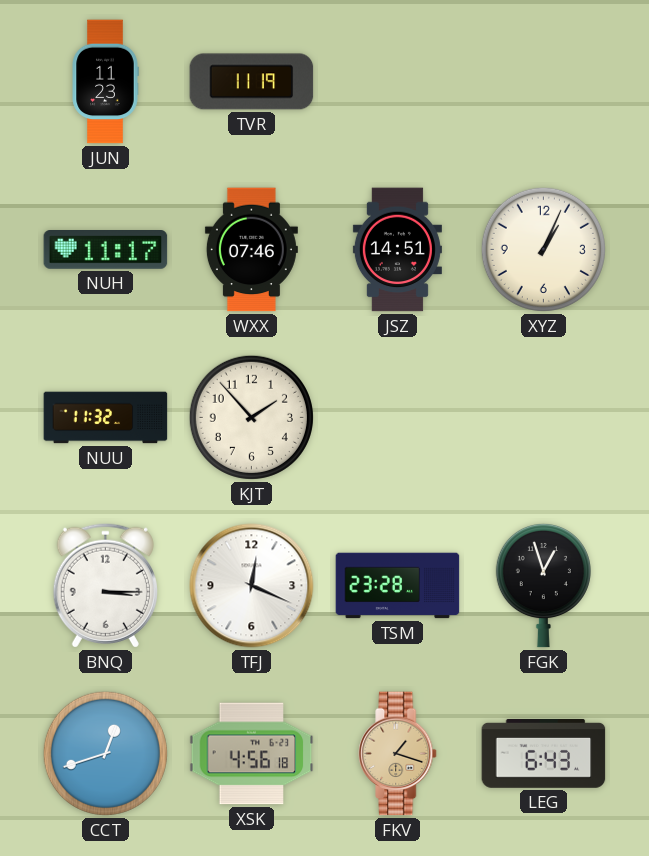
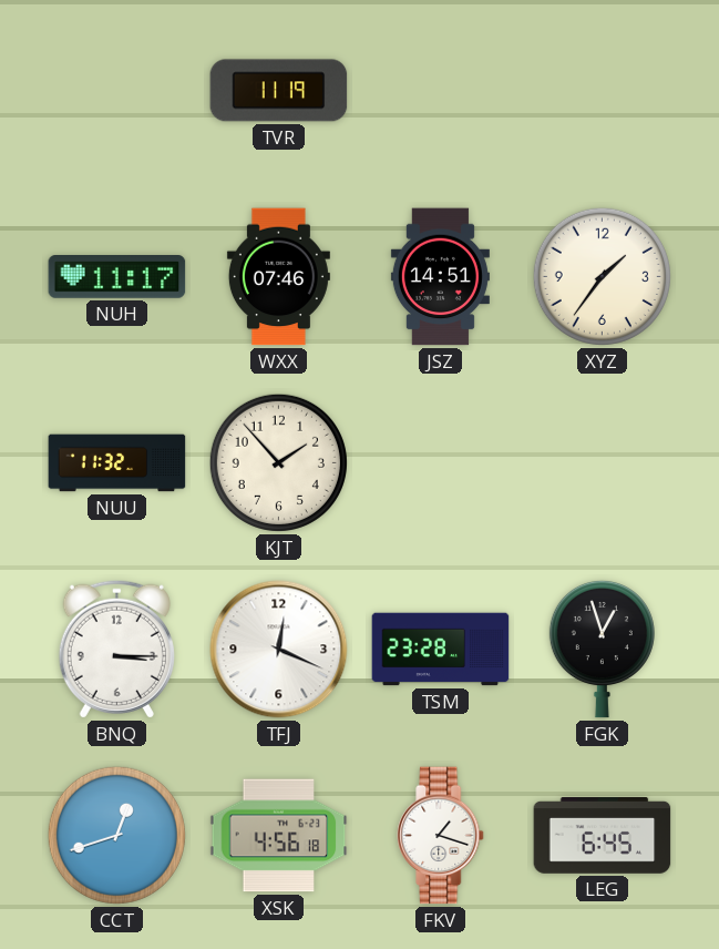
JUN: 11:23 -> none (105, 82)
XYZ: 1:04 -> 1:36 (602, 276)
FKV dial: champagne -> white (441, 836)
LEG: 6:43 -> 6:45 (603, 836)
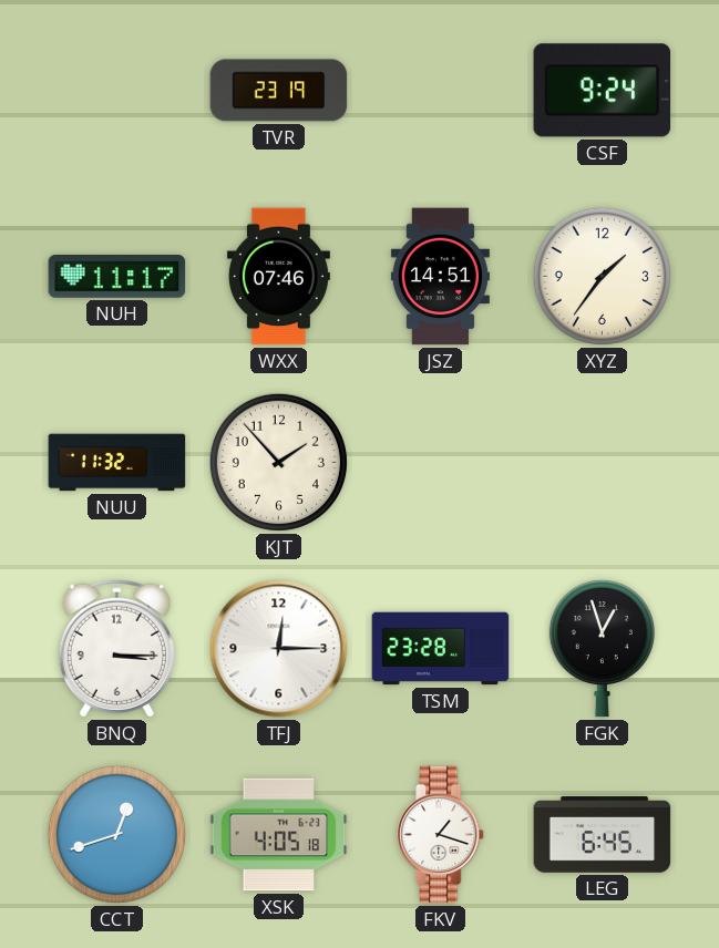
TVR: 11:19 -> 23:19 (279, 91)
CSF: none -> 9:24 (603, 91)
TFJ: 12:19 -> 12:15 (279, 649)
XSK: 4:56 -> 4:05 (279, 835)
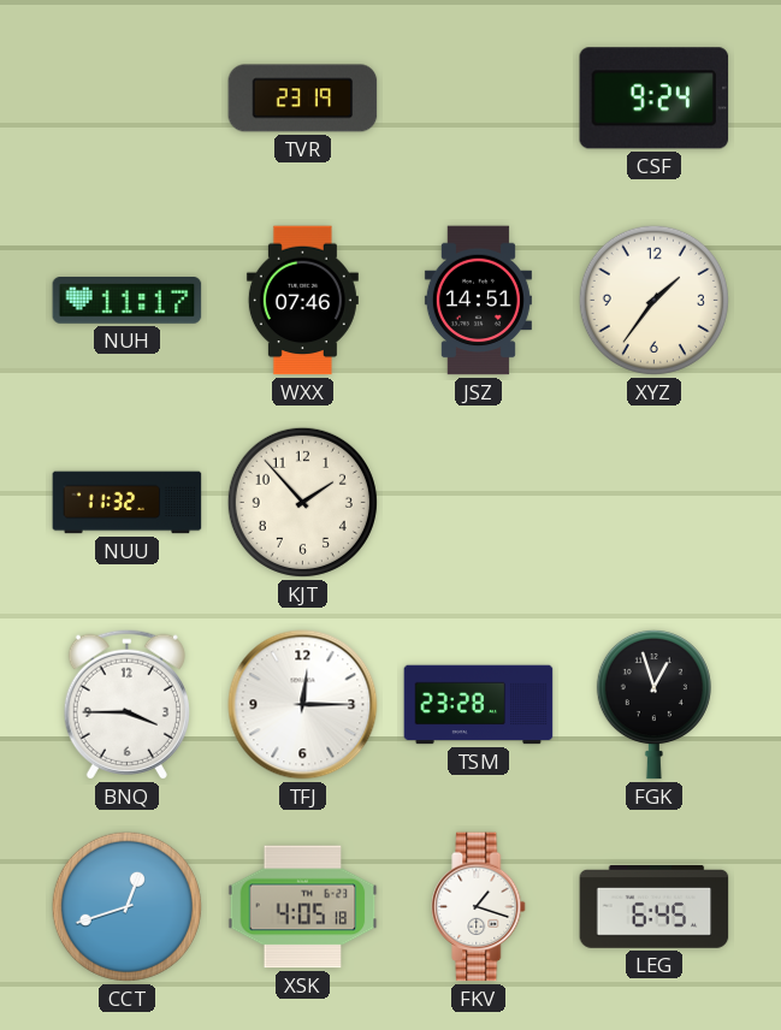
BNQ: 3:15 -> 3:45 (126, 704)
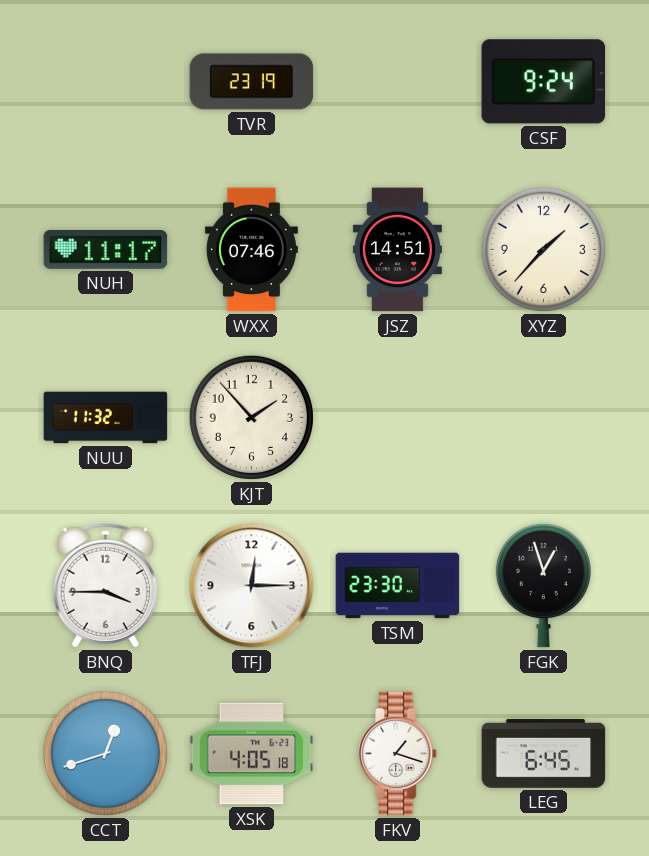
XYZ: 1:36 -> 1:37 (543, 249)
TSM: 23:28 -> 23:30 (398, 586)
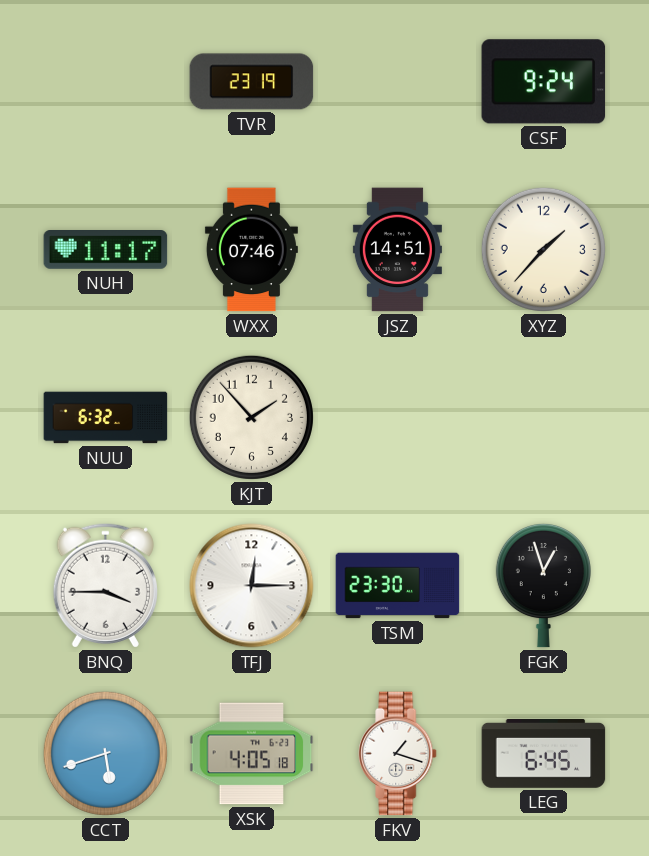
NUU: 11:32 -> 6:32 (106, 418)
CCT: 12:42 -> 5:42 (105, 753)
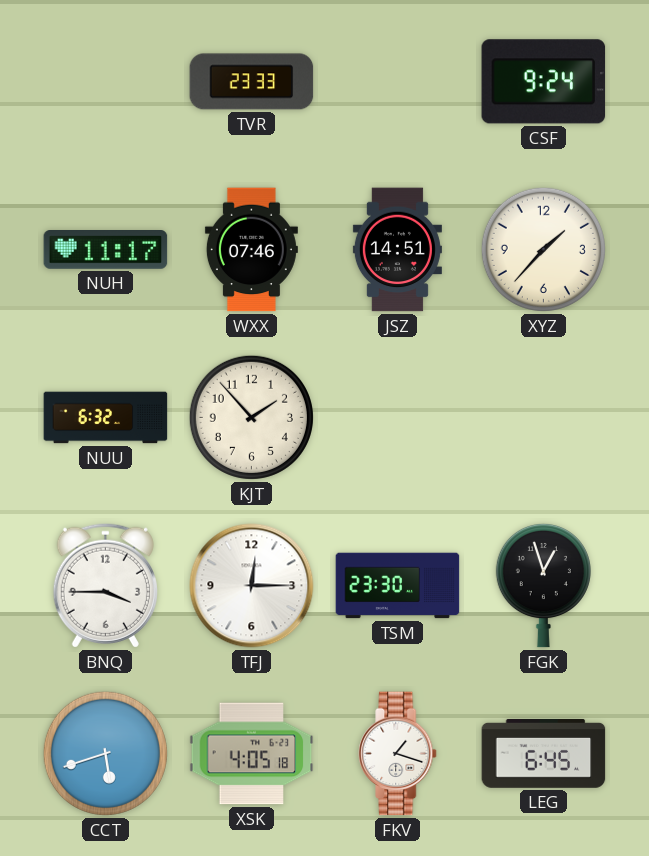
TVR: 23:19 -> 23:33 (252, 82)
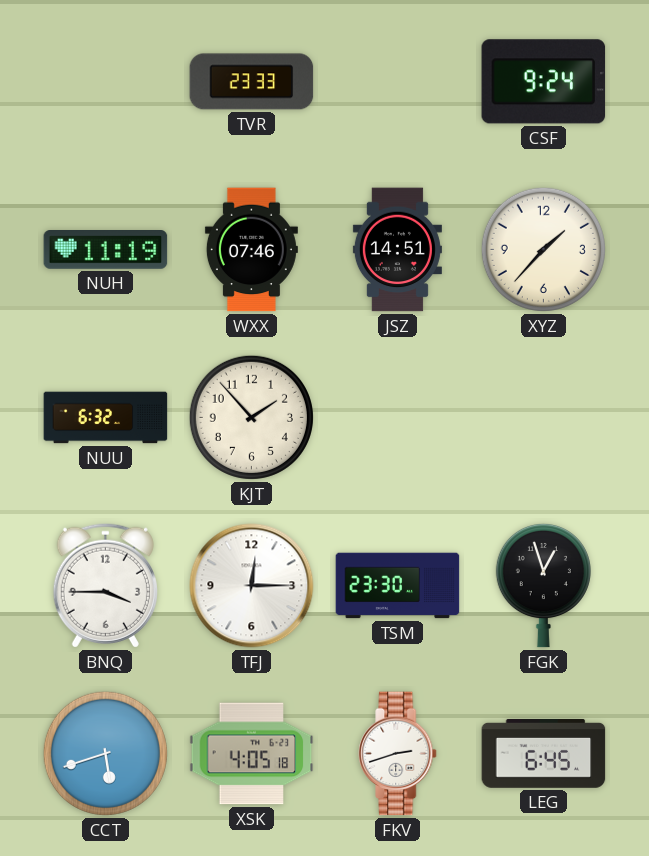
NUH: 11:17 -> 11:19 (106, 250)
FKV: 1:18 -> 2:42 (398, 754)
